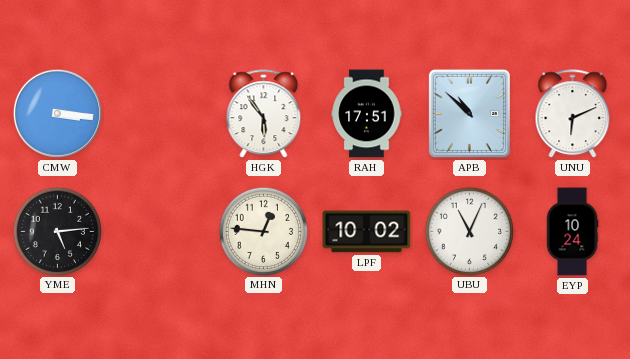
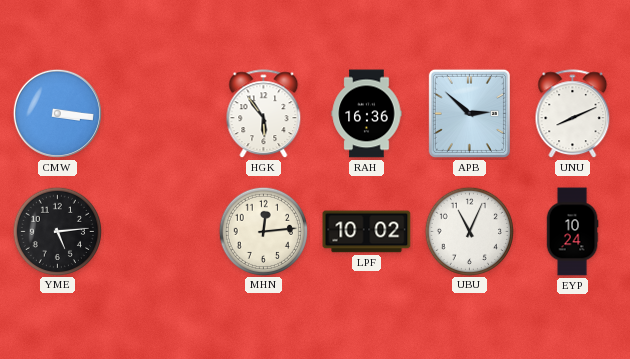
RAH: 17:51 -> 16:36 (367, 114)
APB: 10:52 -> 2:52 (469, 113)
UNU: 6:11 -> 8:11 (573, 114)
MHN: 12:46 -> 12:14 (263, 231)
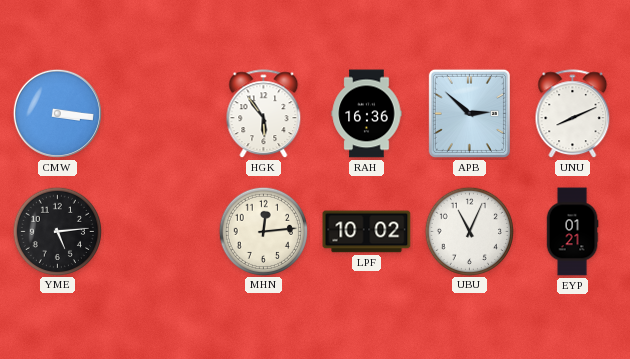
EYP: 10:24 -> 01:21 (572, 232)
